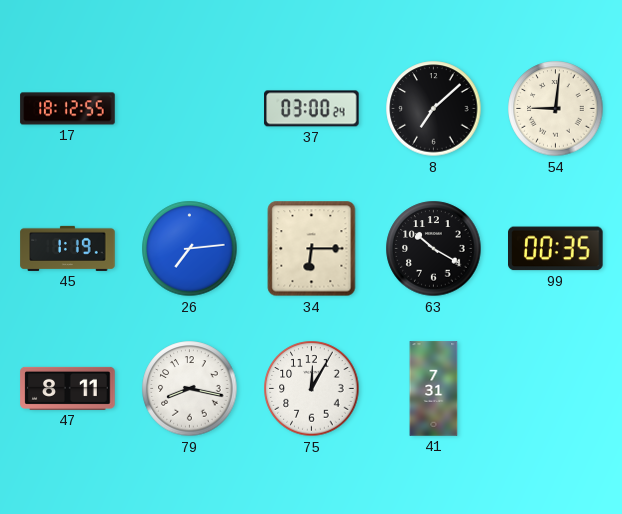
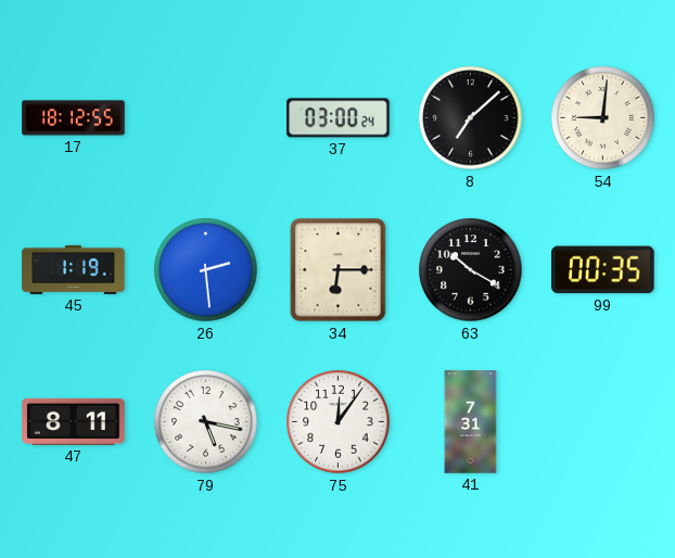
26: 7:14 -> 2:29 (206, 270)
79: 8:17 -> 5:17 (206, 422)
75: 12:05 -> 12:06 (339, 422)
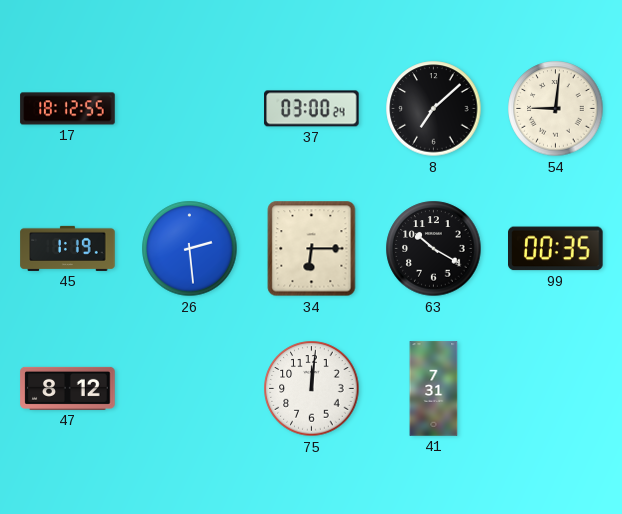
47: 8:11 -> 8:12 (68, 388)
79: 5:17 -> none (206, 422)
75: 12:06 -> 12:01 (312, 389)
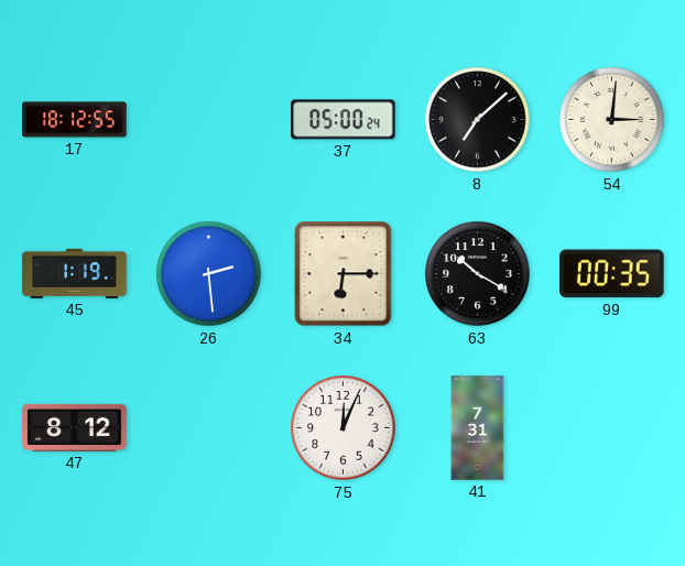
37: 03:00 -> 05:00 (344, 120)
54: 9:01 -> 3:01 (612, 120)
75: 12:01 -> 12:04 (344, 428)
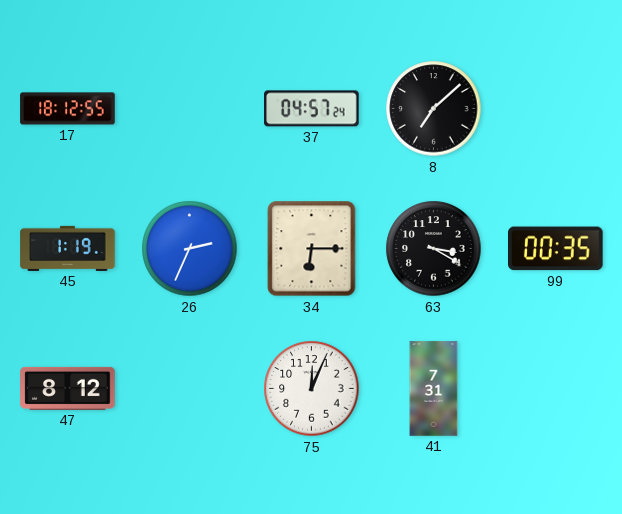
37: 05:00 -> 04:57 (312, 109)
54: 3:01 -> none (612, 120)
26: 2:29 -> 2:34 (190, 249)
63: 10:20 -> 3:20 (434, 249)
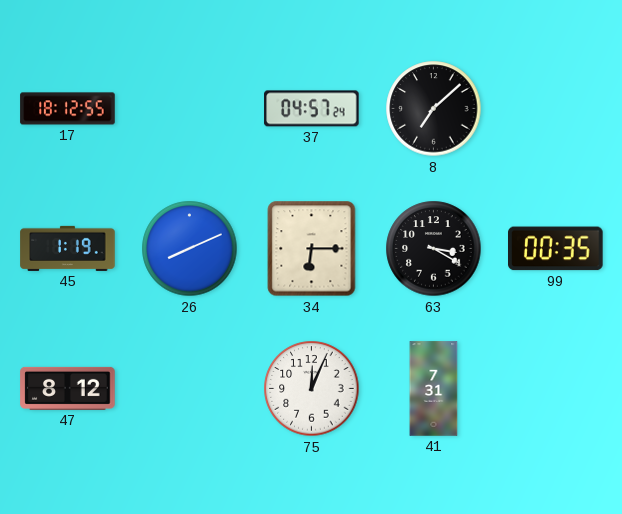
26: 2:34 -> 8:11 (190, 249)
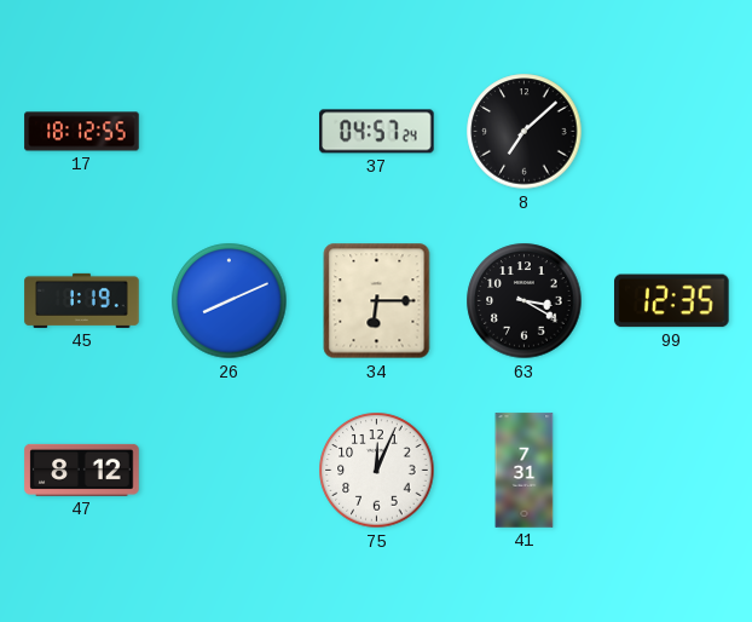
99: 00:35 -> 12:35 (672, 301)
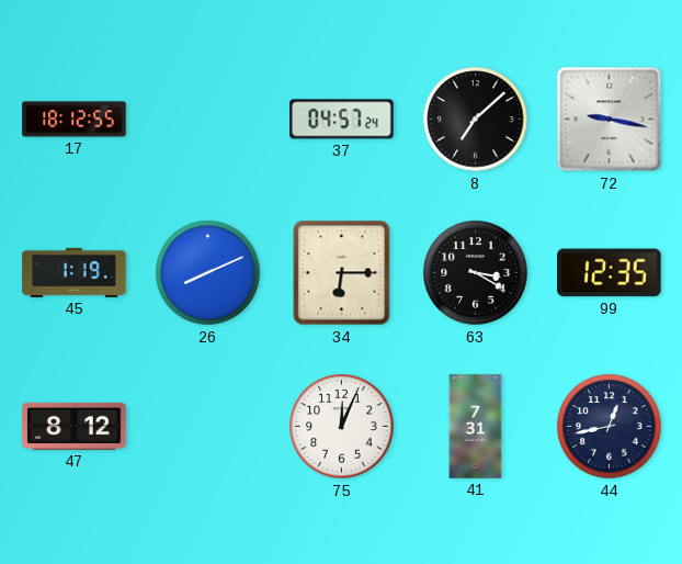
72: none -> 9:17 (610, 120)
44: none -> 12:43 (610, 427)
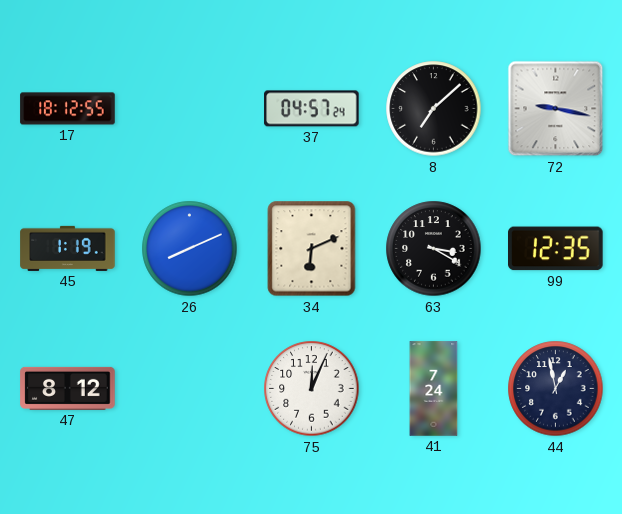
34: 6:15 -> 6:11 (312, 249)
41: 7:31 -> 7:24 (434, 389)
44: 12:43 -> 12:58 (556, 389)
